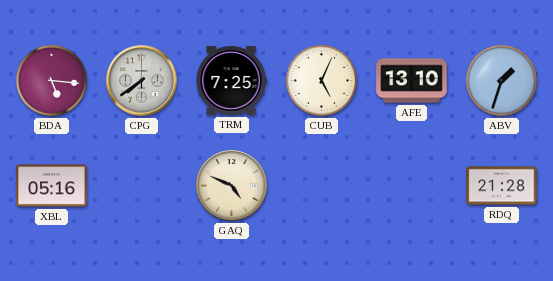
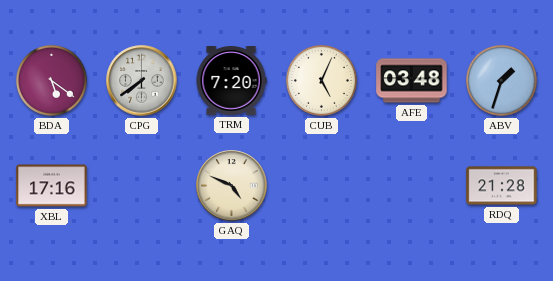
BDA: 5:16 -> 5:21 (51, 80)
TRM: 7:25 -> 7:20 (231, 81)
AFE: 13:10 -> 03:48 (412, 81)
XBL: 05:16 -> 17:16 (52, 186)
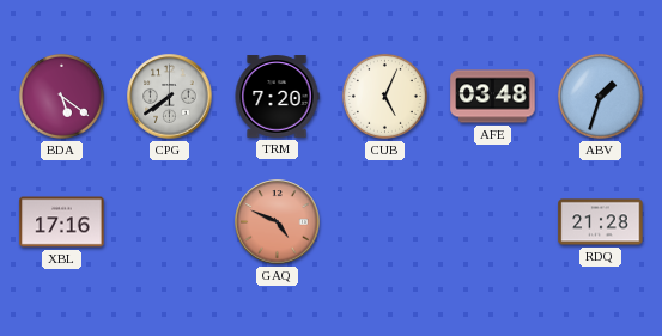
GAQ dial: cream -> salmon (278, 222)
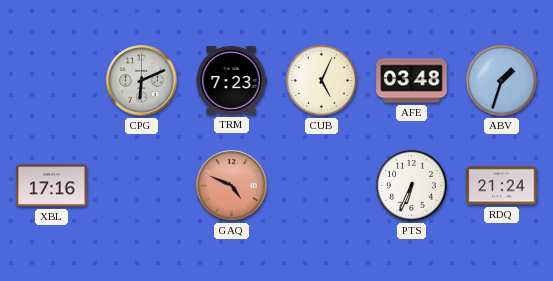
BDA: 5:21 -> none (61, 96)
CPG: 7:39 -> 6:11 (142, 81)
TRM: 7:20 -> 7:23 (231, 81)
PTS: none -> 6:34 (411, 185)
RDQ: 21:28 -> 21:24 (502, 186)
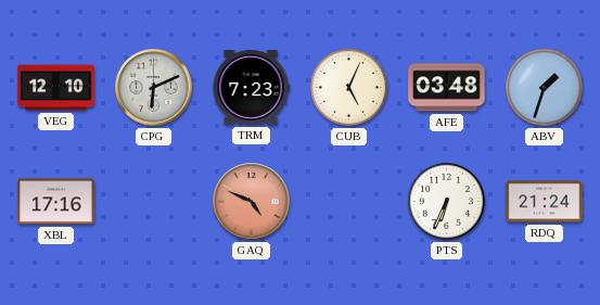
VEG: none -> 12:10 (56, 88)
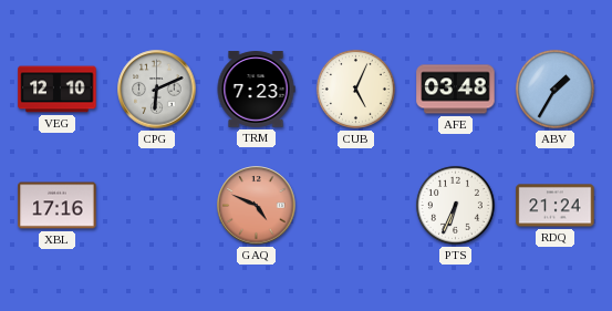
ABV: 1:33 -> 1:35 (554, 89)
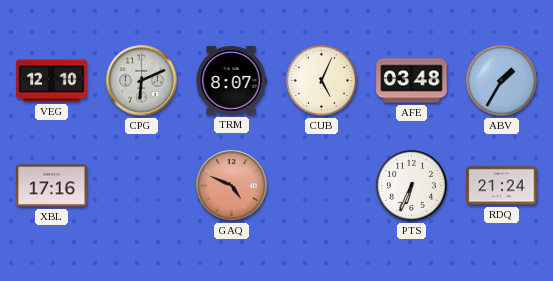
TRM: 7:23 -> 8:07 (231, 81)
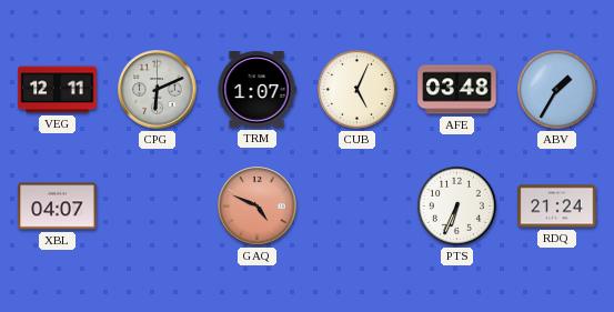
VEG: 12:10 -> 12:11 (58, 90)
TRM: 8:07 -> 1:07 (256, 90)
XBL: 17:16 -> 04:07 (58, 207)
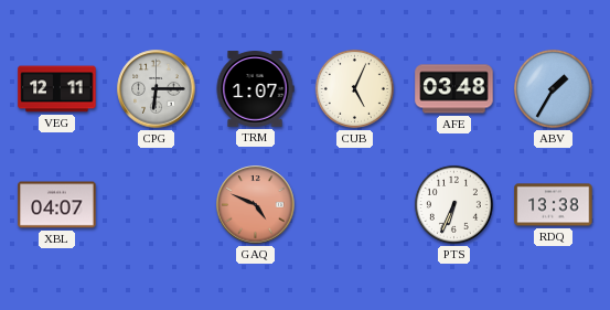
CPG: 6:11 -> 6:15 (157, 89)
RDQ: 21:24 -> 13:38 (554, 205)
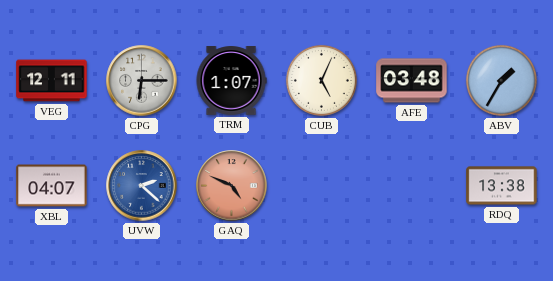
UVW: none -> 2:22 (142, 186)
PTS: 6:34 -> none (453, 204)
